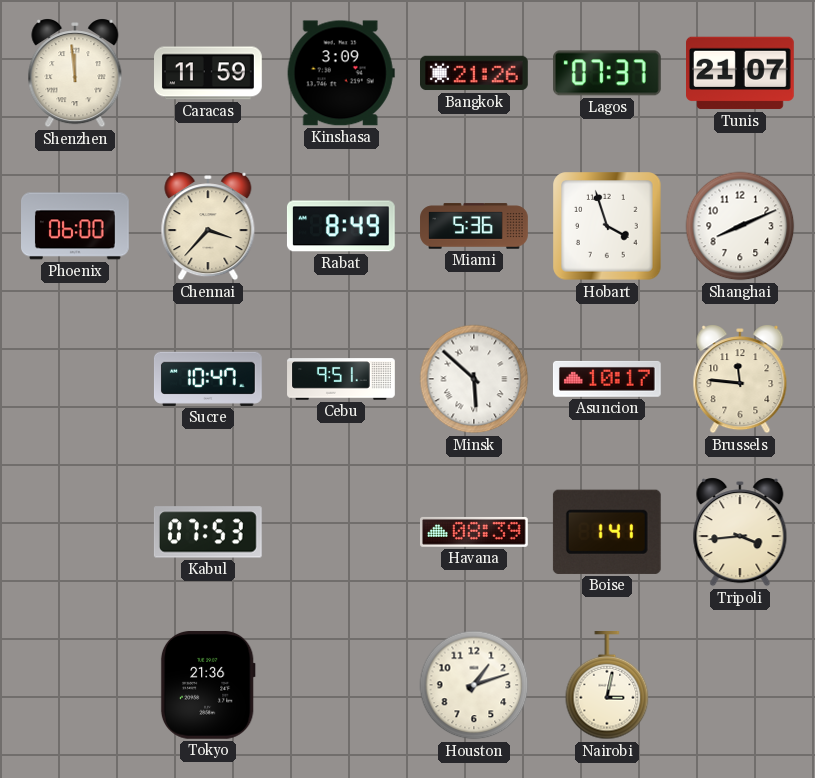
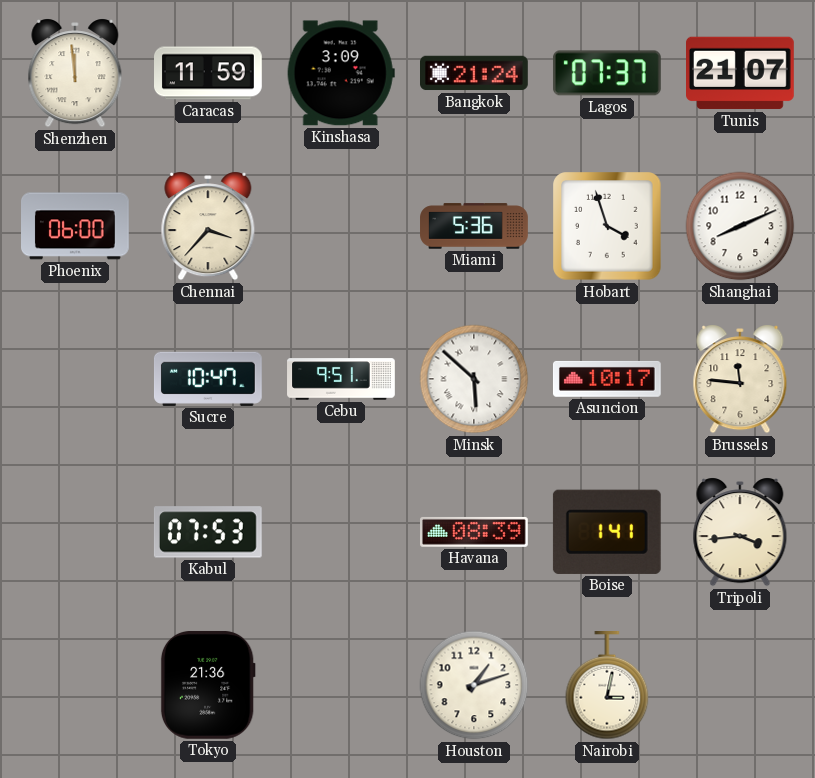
Bangkok: 21:26 -> 21:24 (475, 73)
Rabat: 8:49 -> none (341, 226)
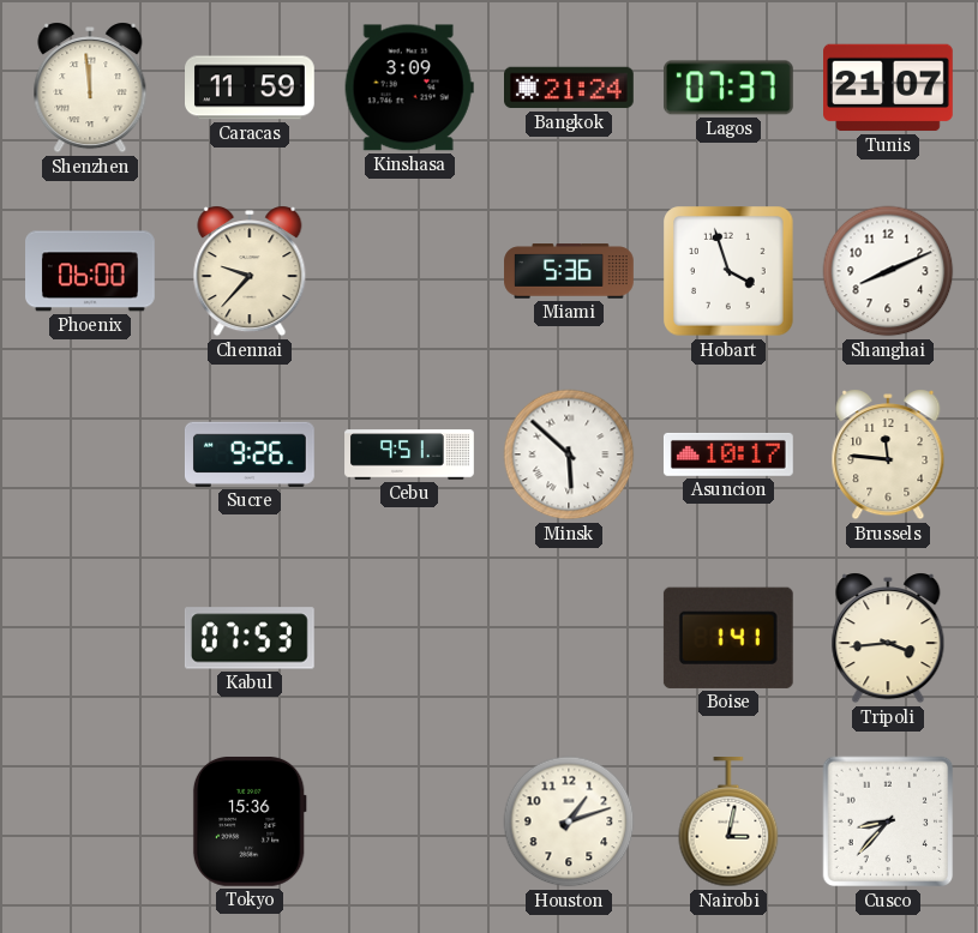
Chennai: 3:37 -> 9:37 (250, 271)
Sucre: 10:47 -> 9:26 (250, 455)
Havana: 08:39 -> none (475, 532)
Tokyo: 21:36 -> 15:36 (250, 821)
Cusco: none -> 8:37 (888, 821)
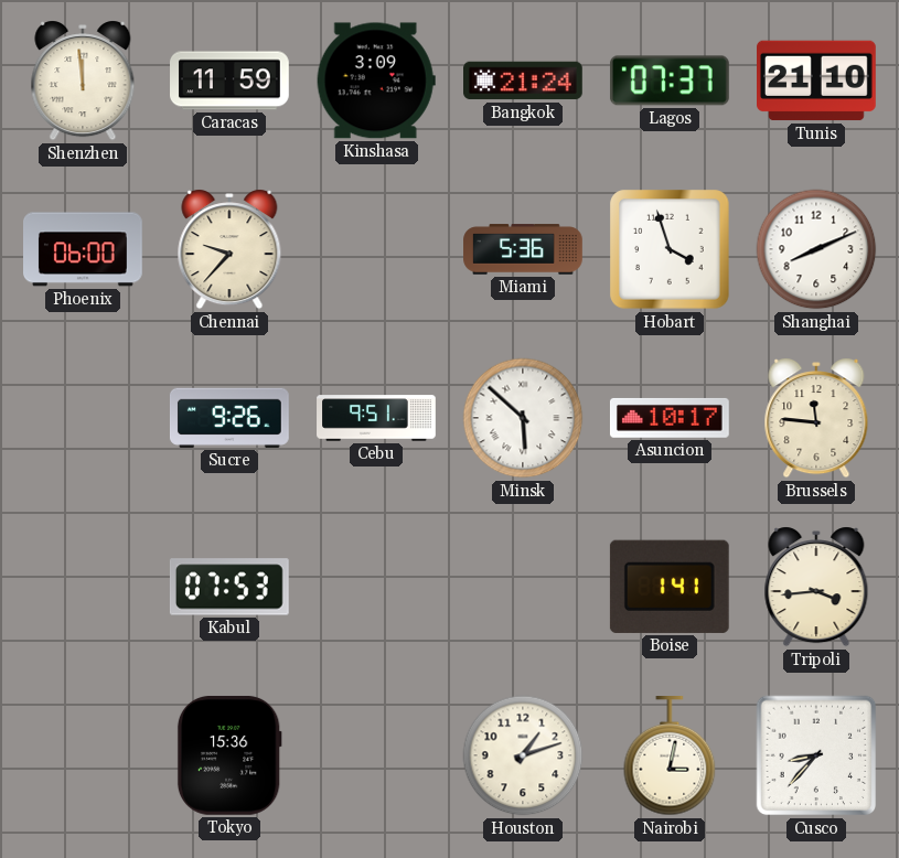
Tunis: 21:07 -> 21:10 (817, 81)
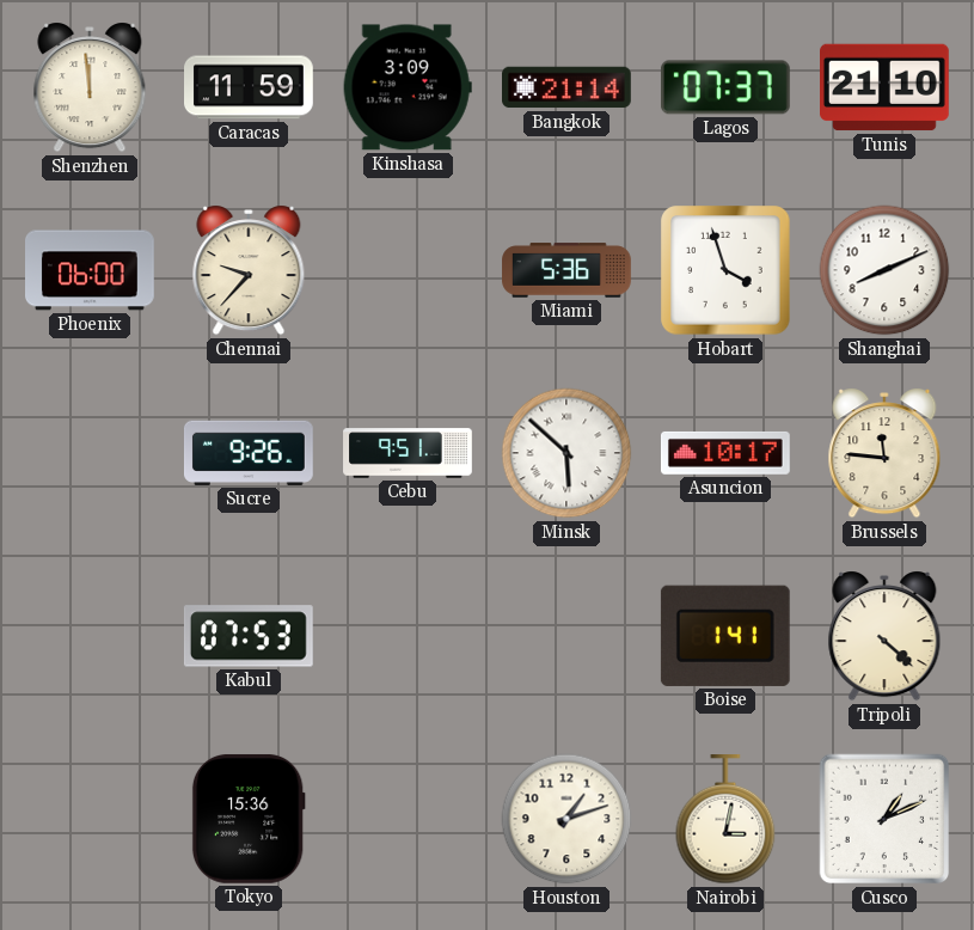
Bangkok: 21:24 -> 21:14 (568, 87)
Tripoli: 3:44 -> 4:22 (884, 636)
Cusco: 8:37 -> 1:11 (884, 819)
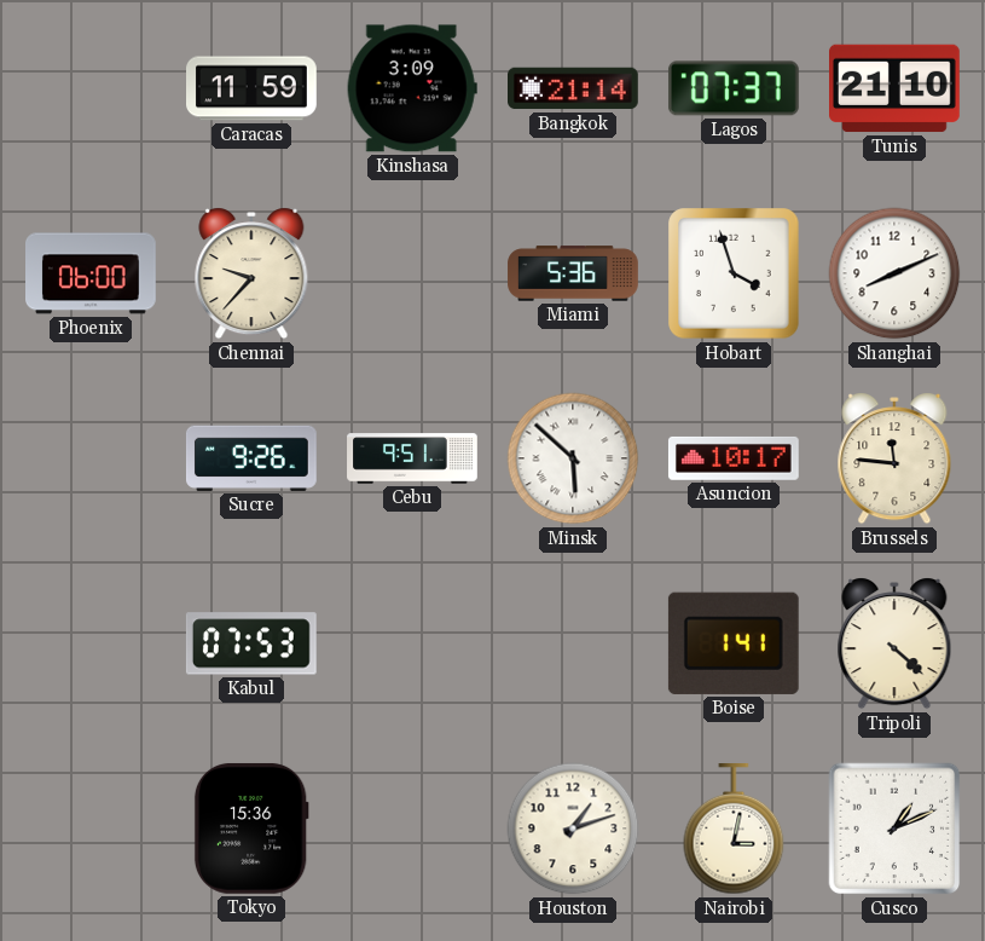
Shenzhen: 11:59 -> none (90, 87)
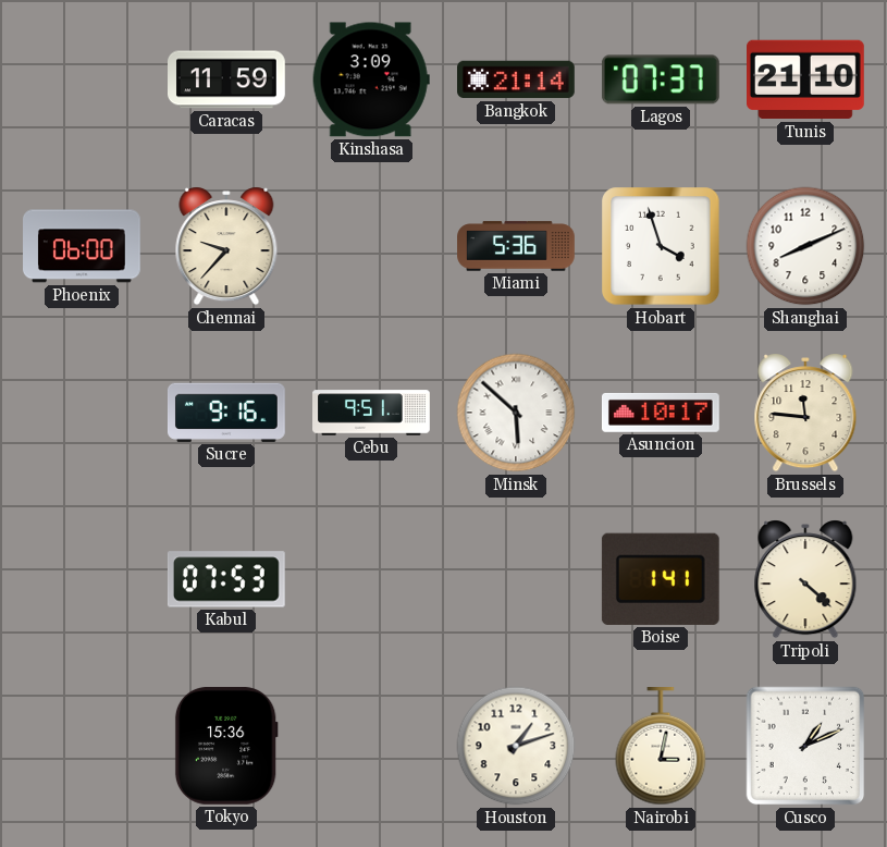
Sucre: 9:26 -> 9:16 (226, 413)
